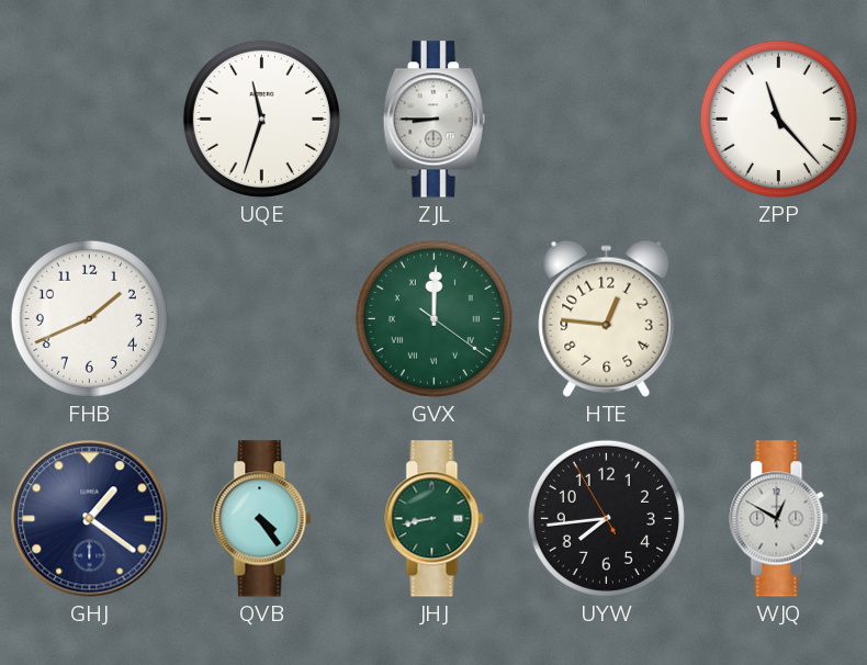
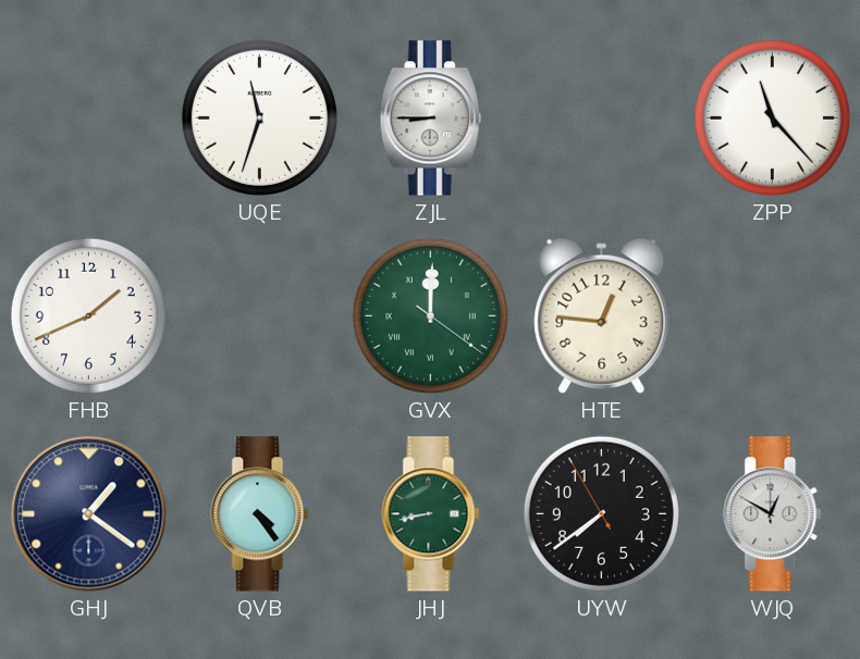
UYW: 7:43 -> 7:38 (601, 513)
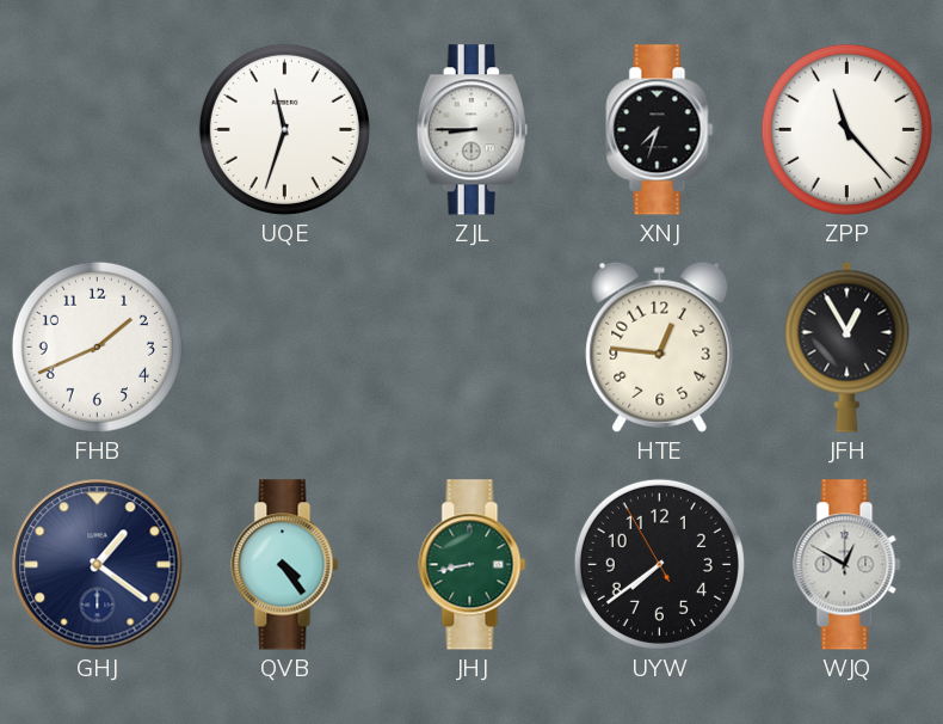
XNJ: none -> 7:33 (660, 130)
GVX: 12:00 -> none (430, 315)
JFH: none -> 12:55 (848, 346)
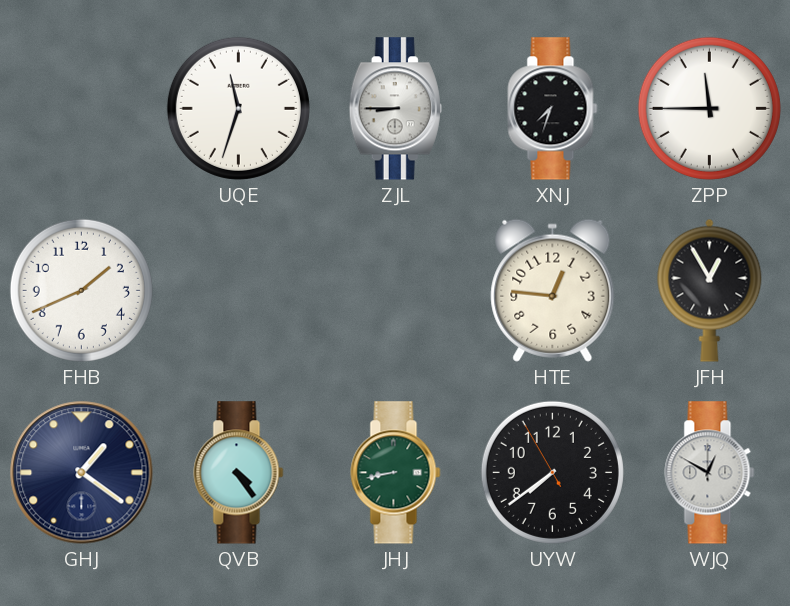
ZPP: 11:23 -> 11:45 (709, 108)
